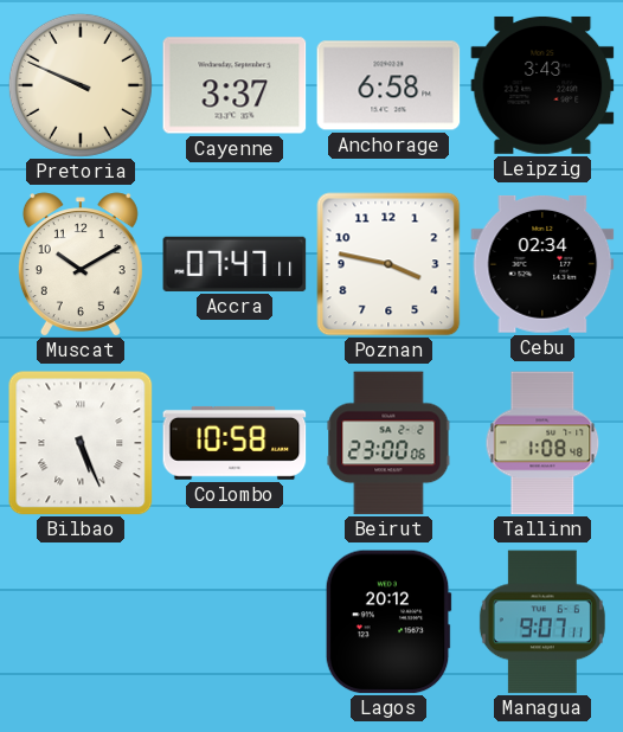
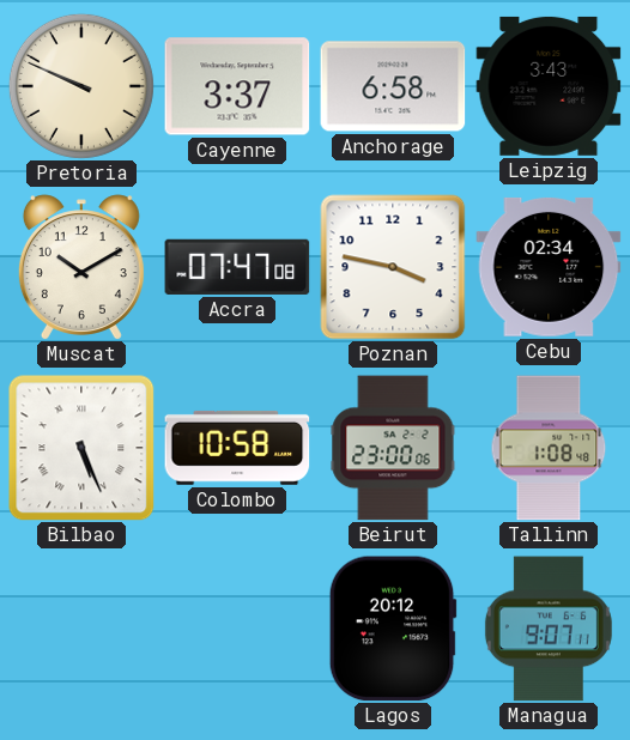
Accra: 07:47:11 -> 07:47:08 (237, 267)
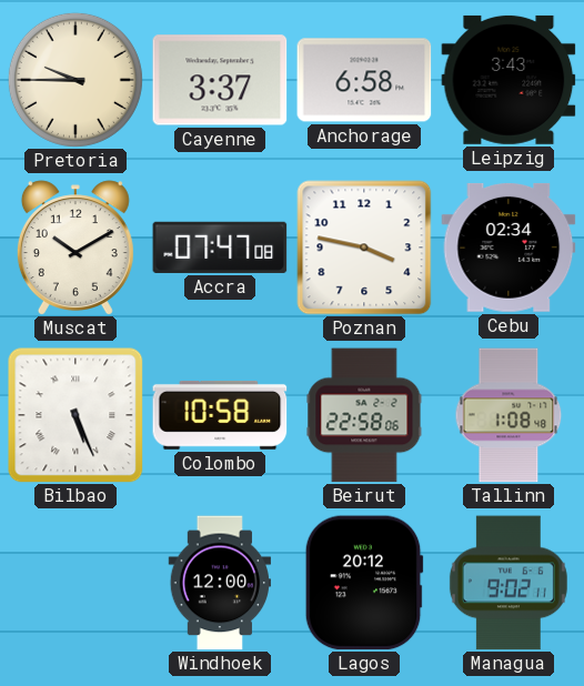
Pretoria: 9:49 -> 9:45 (75, 80)
Beirut: 23:00 -> 22:58 (364, 415)
Windhoek: none -> 12:00 (220, 583)
Managua: 9:07 -> 9:02 (509, 583)
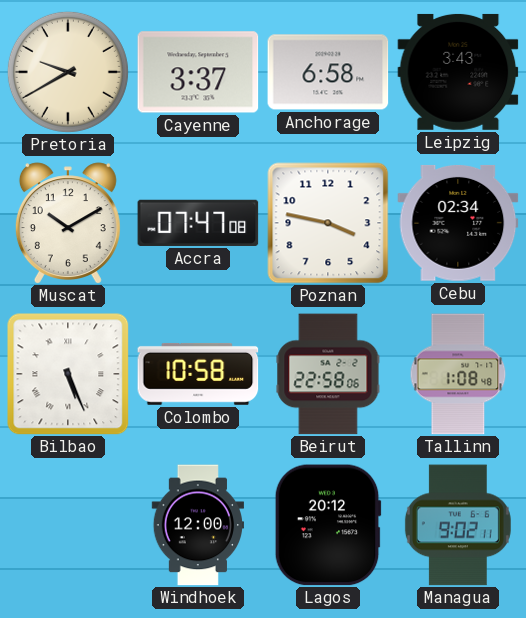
Pretoria: 9:45 -> 9:40 (68, 72)
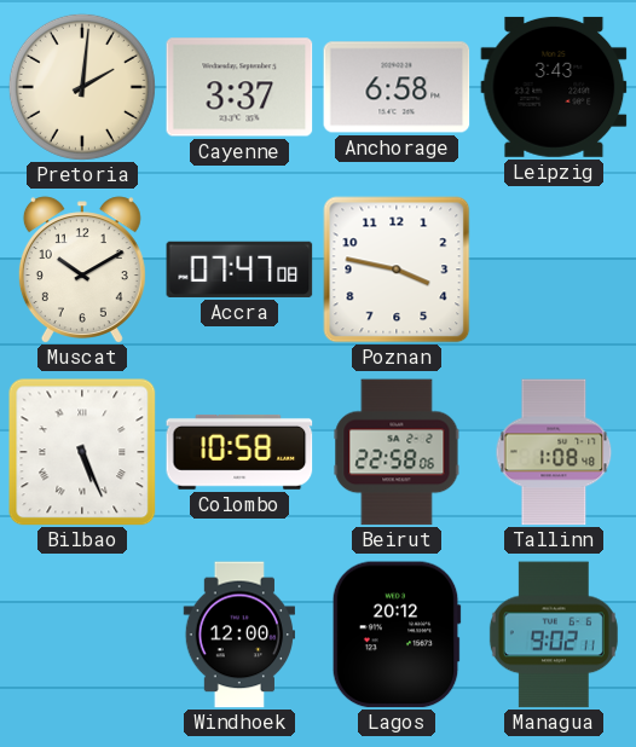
Pretoria: 9:40 -> 2:01 (82, 87)
Cebu: 02:34 -> none (458, 223)
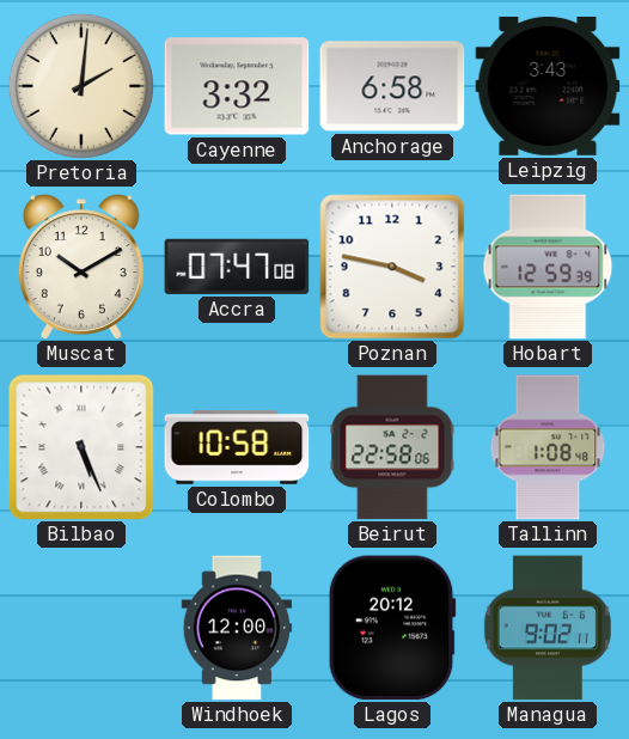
Cayenne: 3:37 -> 3:32 (237, 86)
Hobart: none -> 12:59 (548, 267)
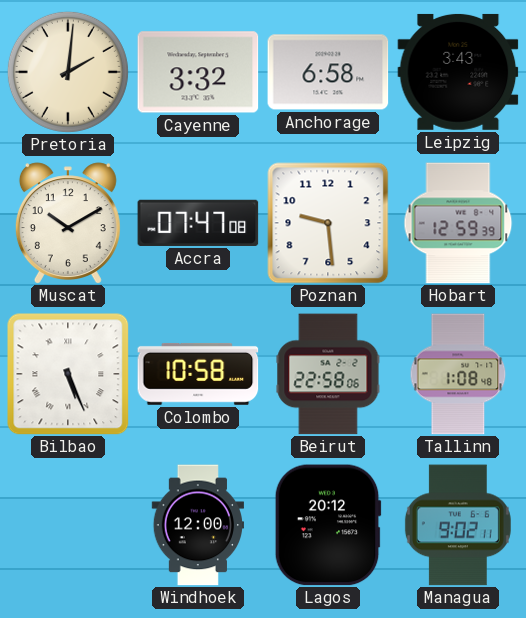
Poznan: 3:47 -> 9:29 (328, 223)
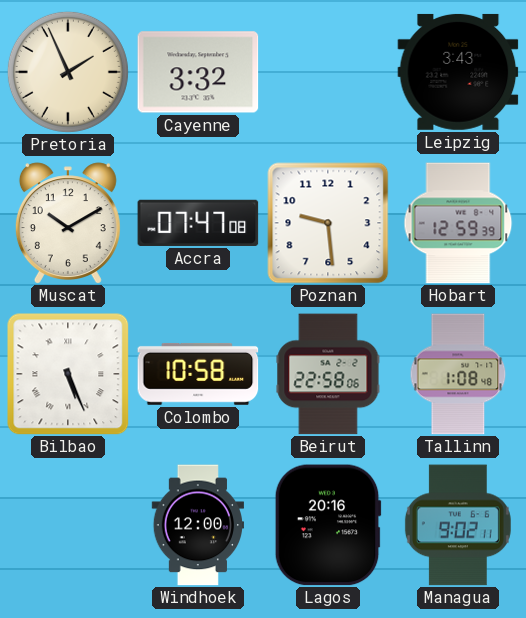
Pretoria: 2:01 -> 1:56 (68, 72)
Anchorage: 6:58 -> none (328, 72)
Lagos: 20:12 -> 20:16 (328, 525)
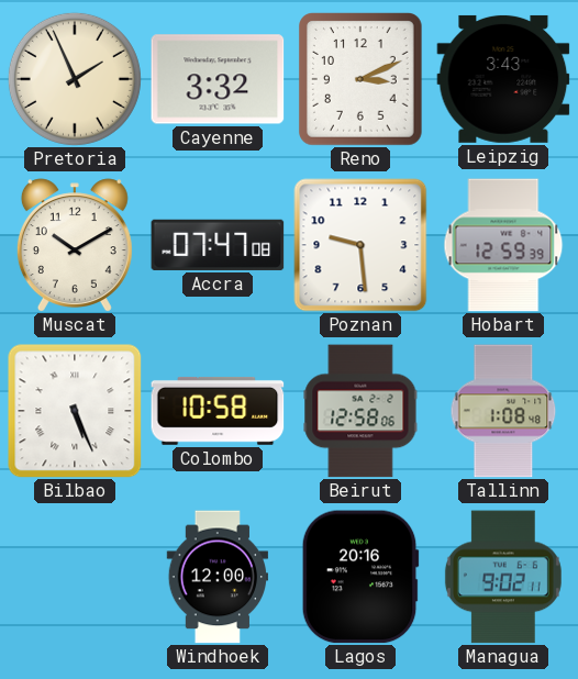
Reno: none -> 3:11 (362, 80)
Beirut: 22:58 -> 12:58 (360, 411)
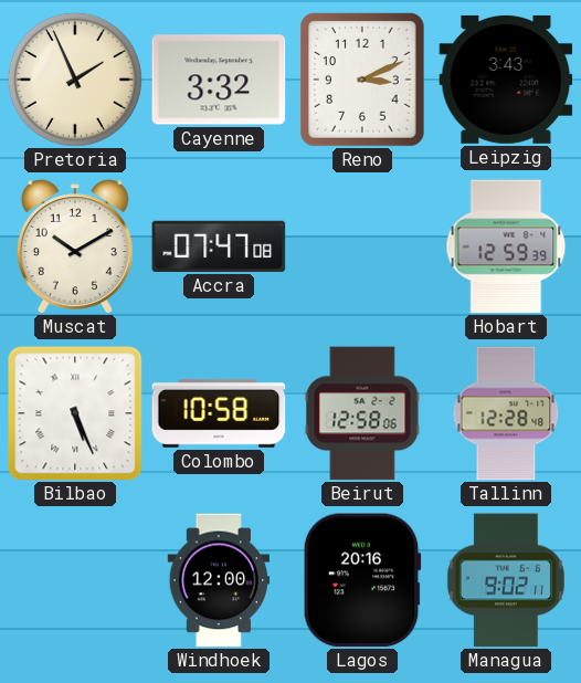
Poznan: 9:29 -> none (360, 245)
Tallinn: 1:08 -> 12:28 (506, 413)
